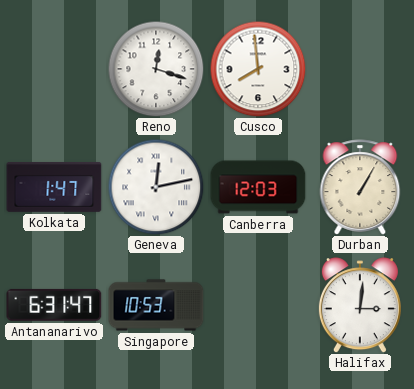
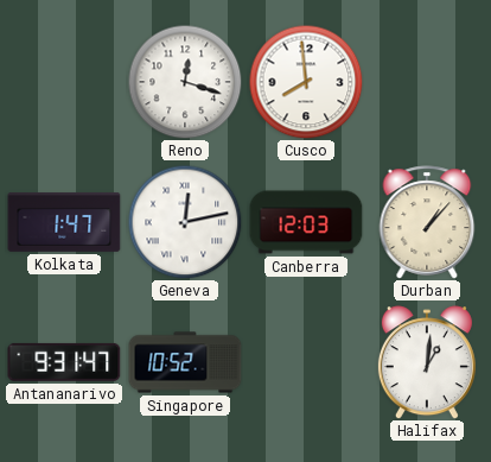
Durban: 1:05 -> 1:07 (427, 222)
Antananarivo: 6:31 -> 9:31 (64, 362)
Singapore: 10:53 -> 10:52 (185, 362)
Halifax: 3:01 -> 1:01 (427, 362)
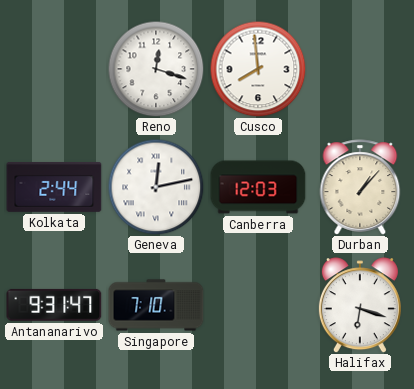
Kolkata: 1:47 -> 2:44 (54, 188)
Singapore: 10:52 -> 7:10 (156, 305)
Halifax: 1:01 -> 6:18 (360, 305)
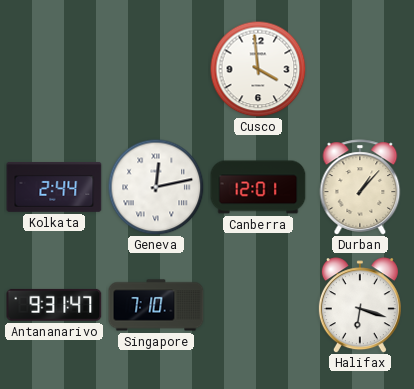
Reno: 12:18 -> none (156, 69)
Cusco: 7:59 -> 3:59 (258, 69)
Canberra: 12:03 -> 12:01 (258, 187)
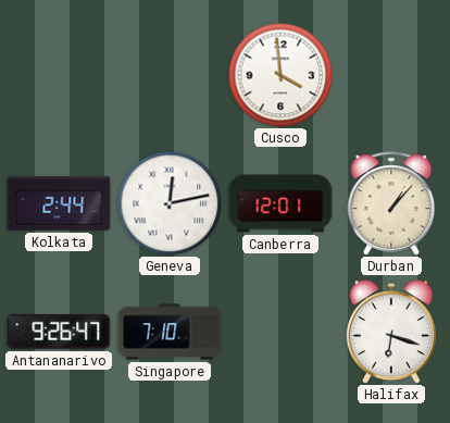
Antananarivo: 9:31 -> 9:26 (59, 332)
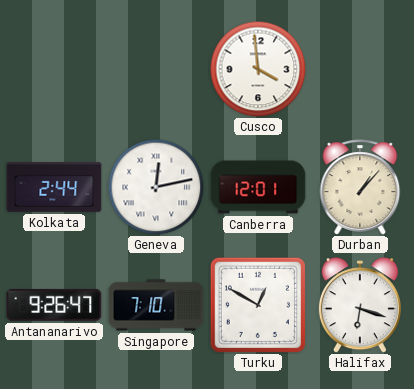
Turku: none -> 12:50 (258, 305)
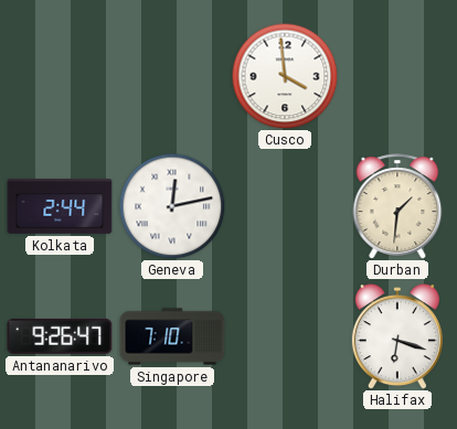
Canberra: 12:01 -> none (258, 187)
Durban: 1:07 -> 1:31 (397, 206)
Turku: 12:50 -> none (258, 305)
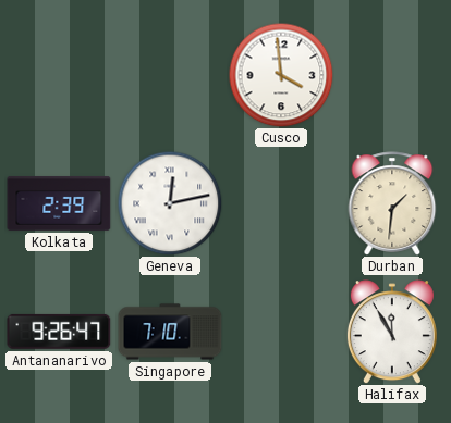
Kolkata: 2:44 -> 2:39 (59, 204)
Halifax: 6:18 -> 11:55 (392, 332)
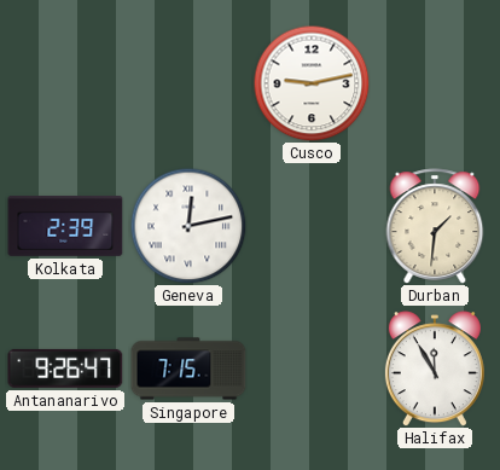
Cusco: 3:59 -> 9:13 (312, 83)
Singapore: 7:10 -> 7:15 (188, 369)
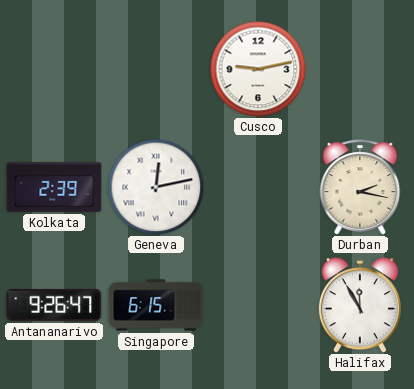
Durban: 1:31 -> 2:17 (360, 187)
Singapore: 7:15 -> 6:15 (156, 305)
